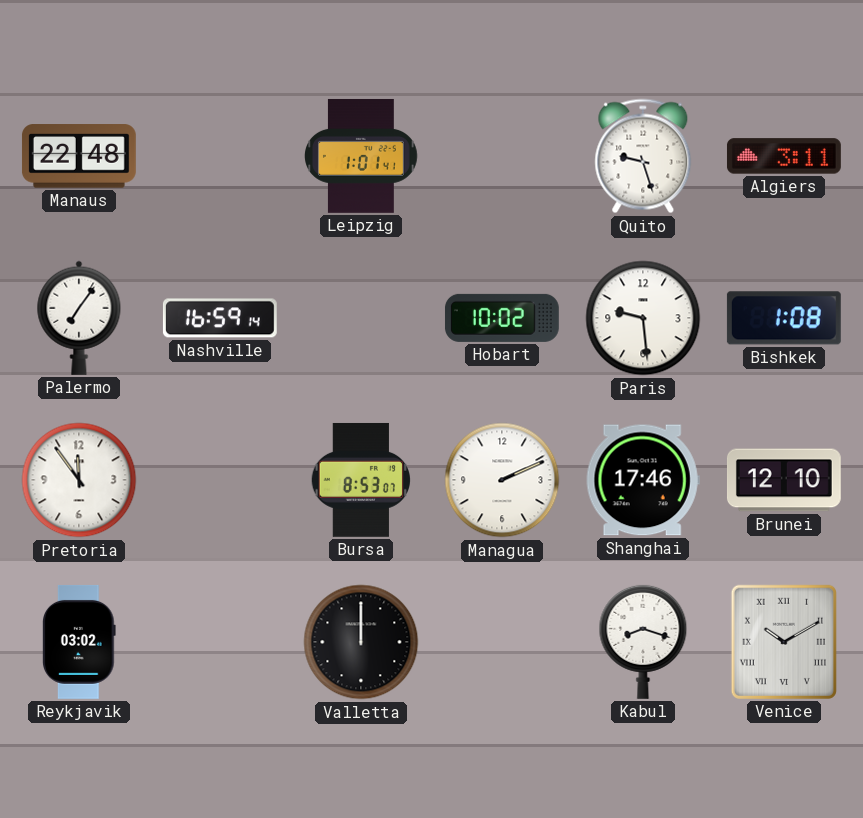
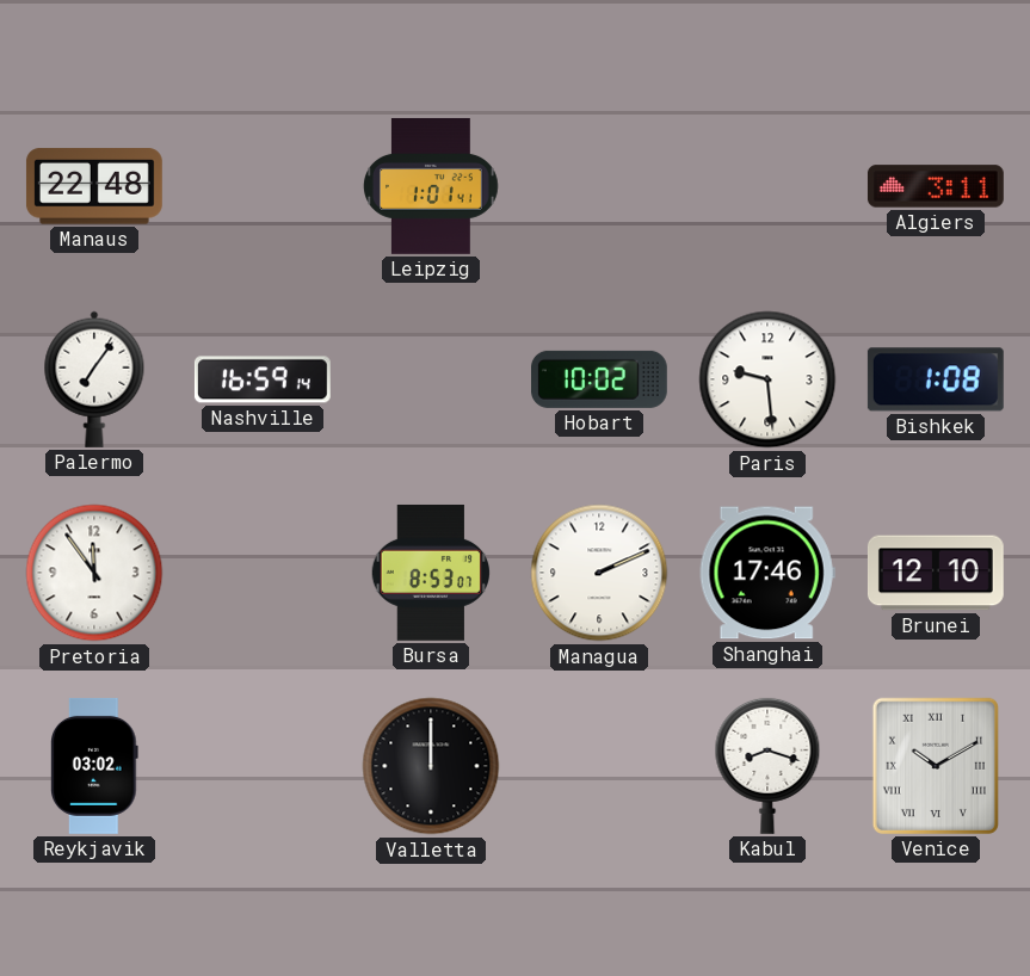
Quito: 9:27 -> none (643, 156)
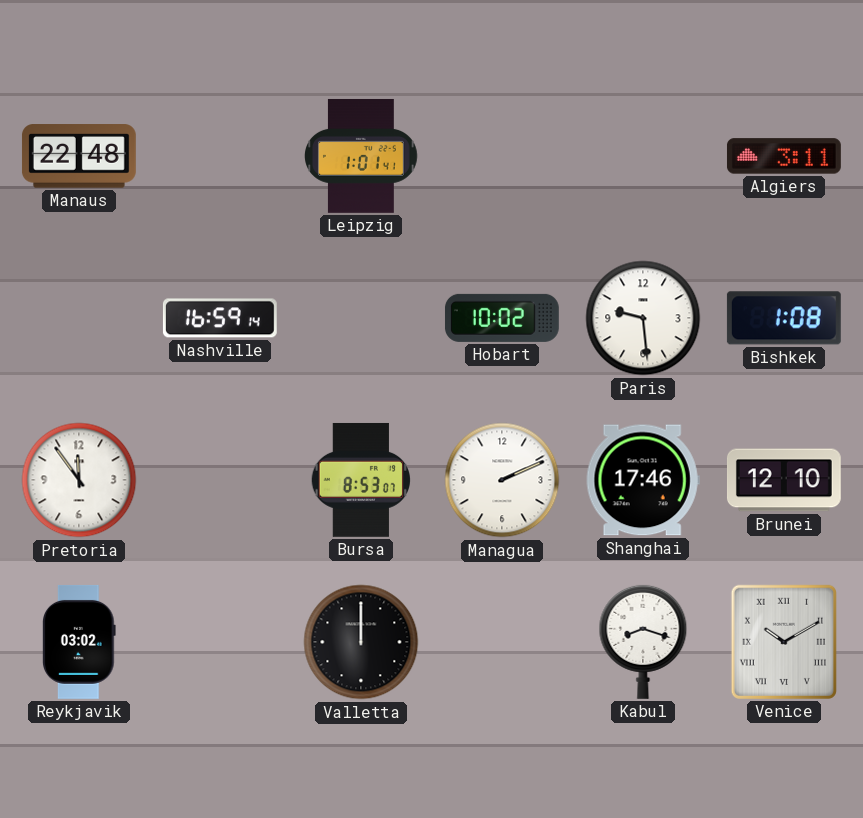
Palermo: 7:06 -> none (94, 379)
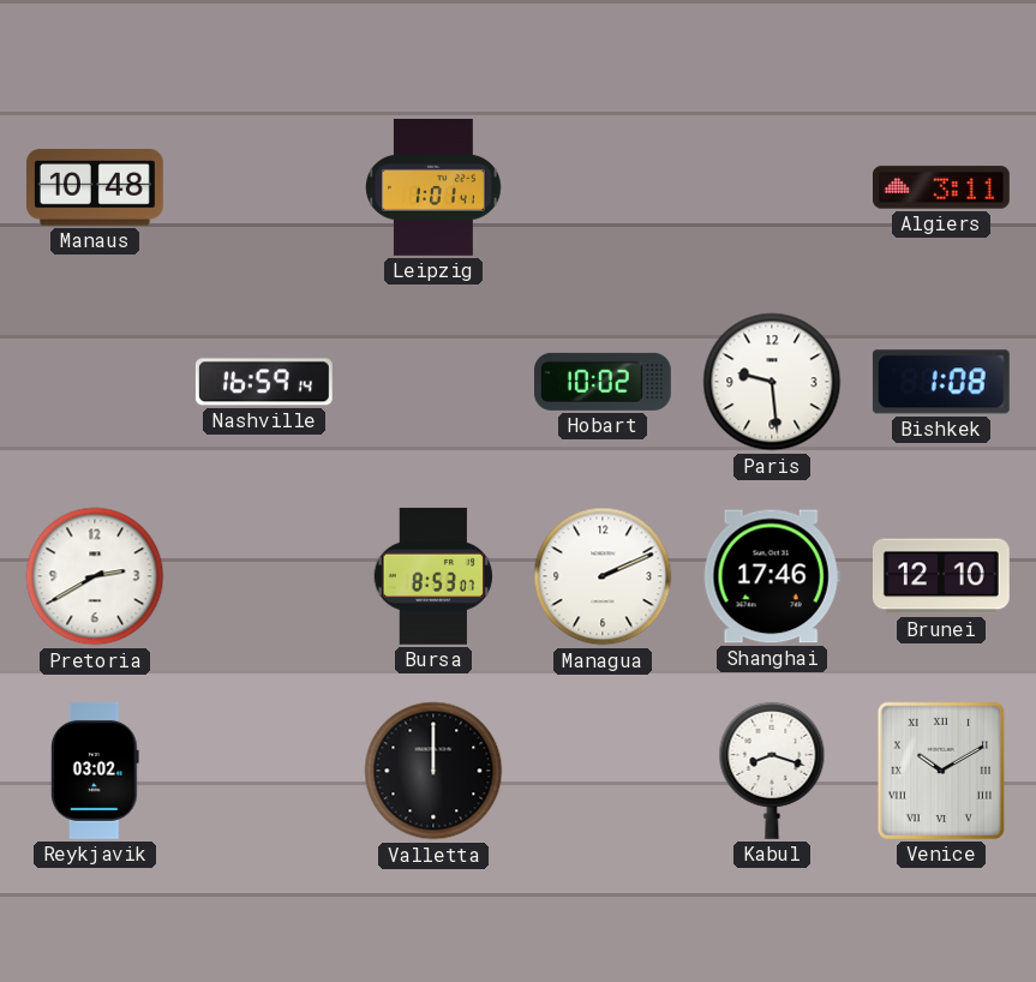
Manaus: 22:48 -> 10:48 (95, 187)
Pretoria: 11:54 -> 2:40 (95, 576)
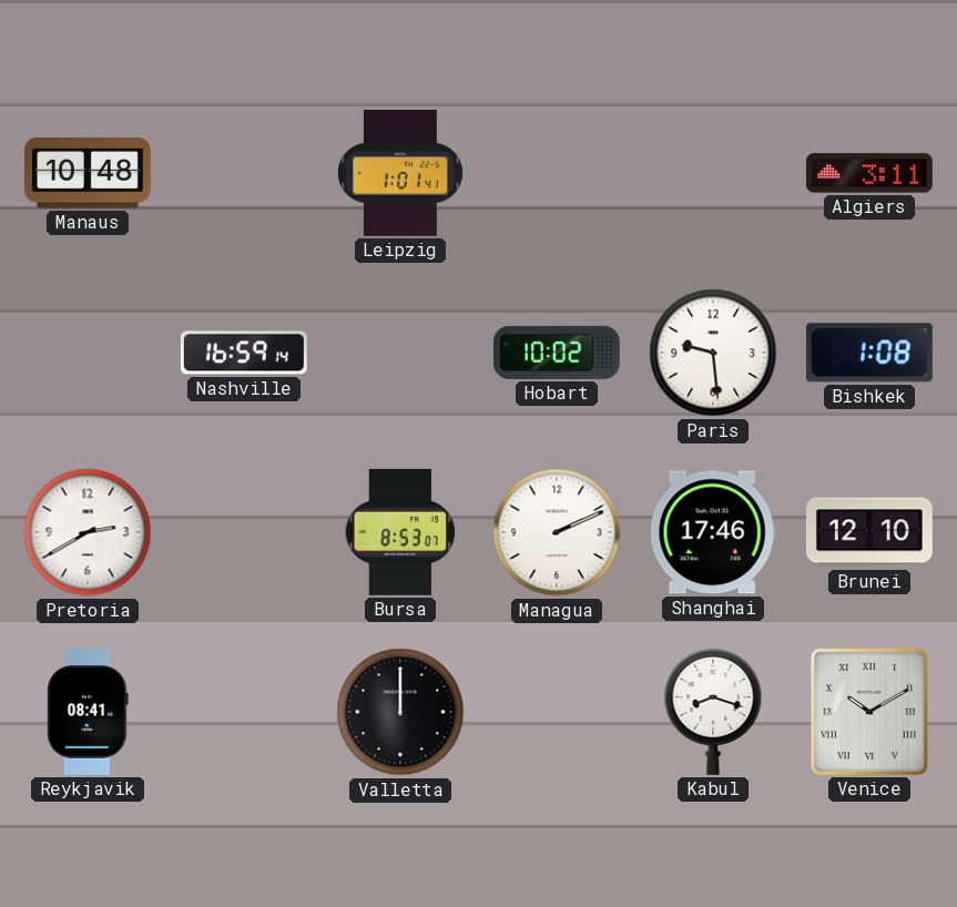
Reykjavik: 03:02 -> 08:41 (88, 712)
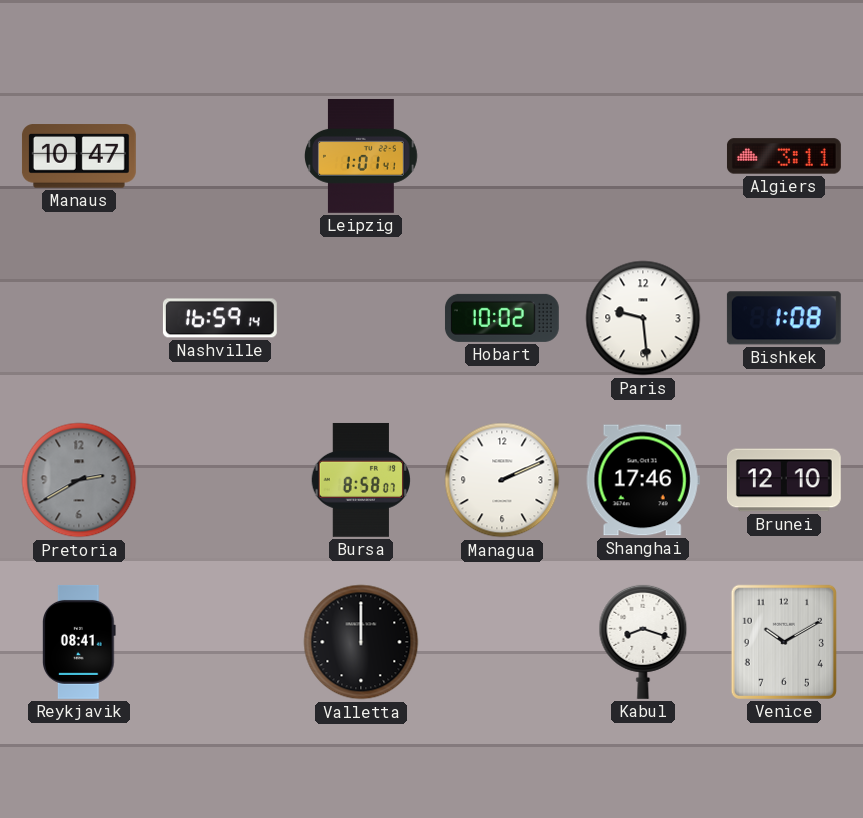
Manaus: 10:48 -> 10:47 (79, 156)
Pretoria dial: white -> grey (79, 480)
Bursa: 8:53 -> 8:58 (360, 480)
Venice numerals: Roman -> Arabic (784, 642)
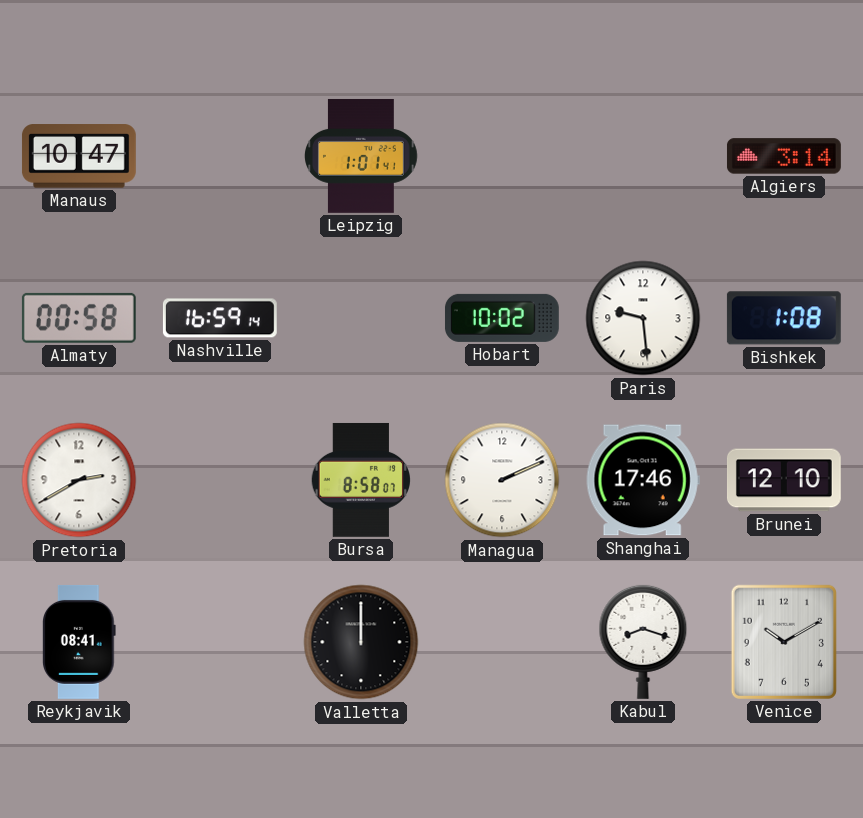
Algiers: 3:11 -> 3:14 (784, 156)
Almaty: none -> 00:58 (79, 318)
Pretoria dial: grey -> white (79, 480)
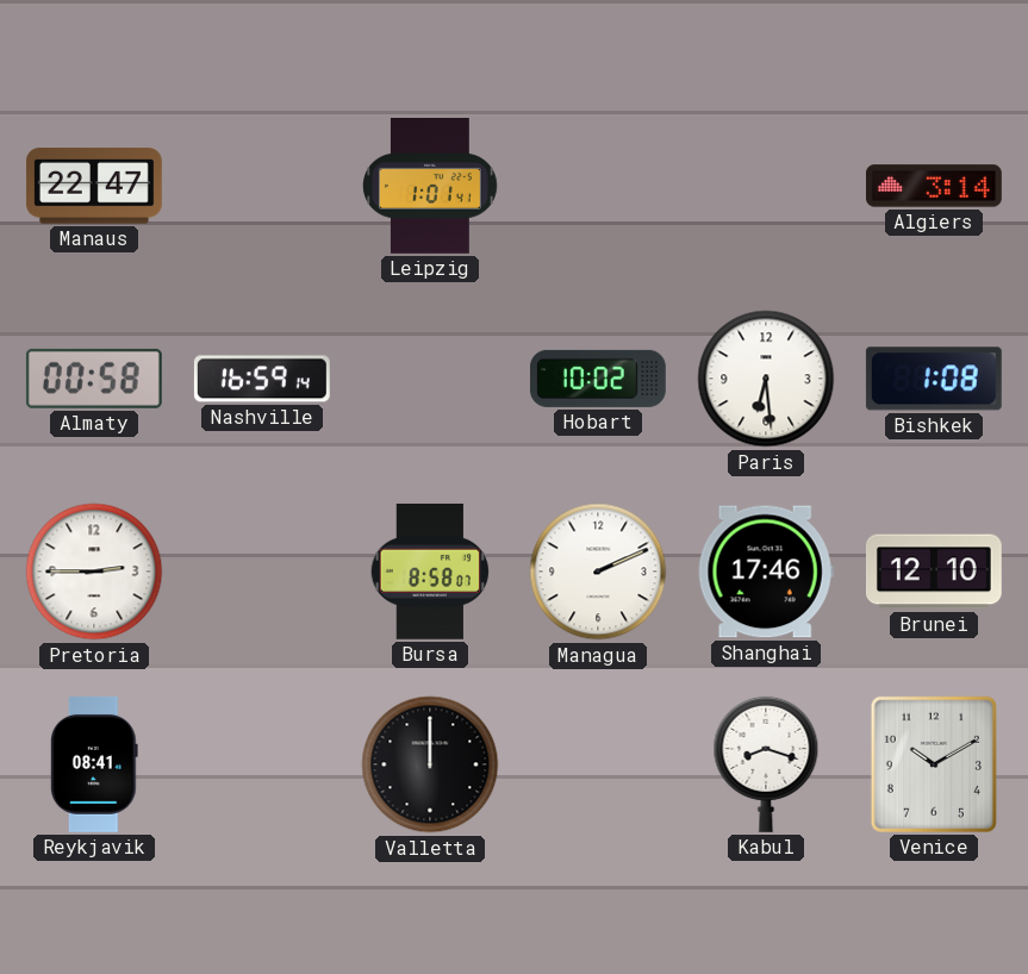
Manaus: 10:47 -> 22:47 (94, 186)
Paris: 9:29 -> 6:29 (766, 379)
Pretoria: 2:40 -> 2:45 (94, 572)
